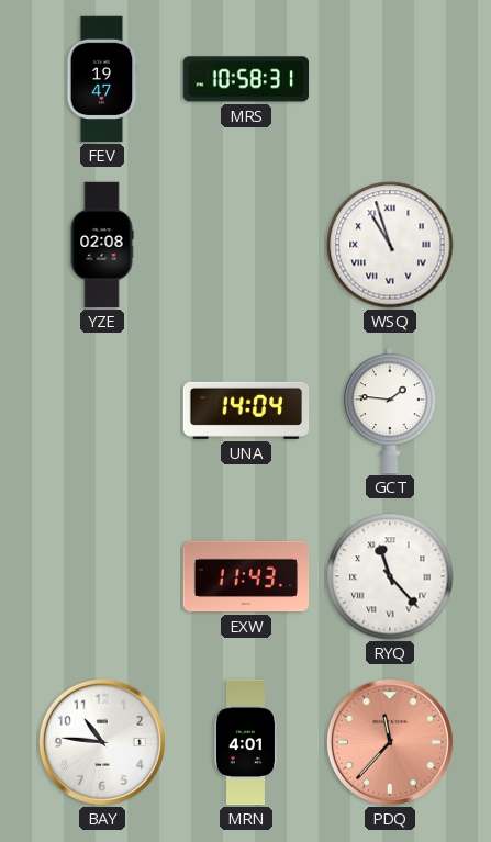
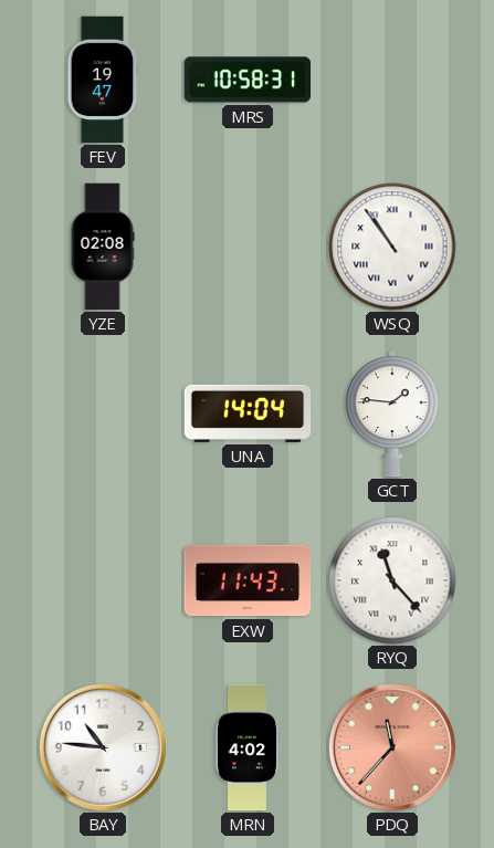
WSQ: 10:57 -> 10:54 (392, 247)
MRN: 4:01 -> 4:02 (246, 747)
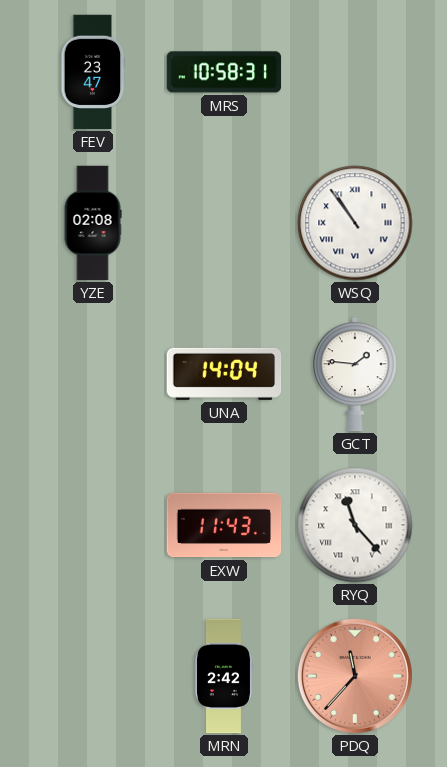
FEV: 19:47 -> 23:47 (93, 72)
BAY: 10:46 -> none (103, 747)
MRN: 4:02 -> 2:42 (223, 676)
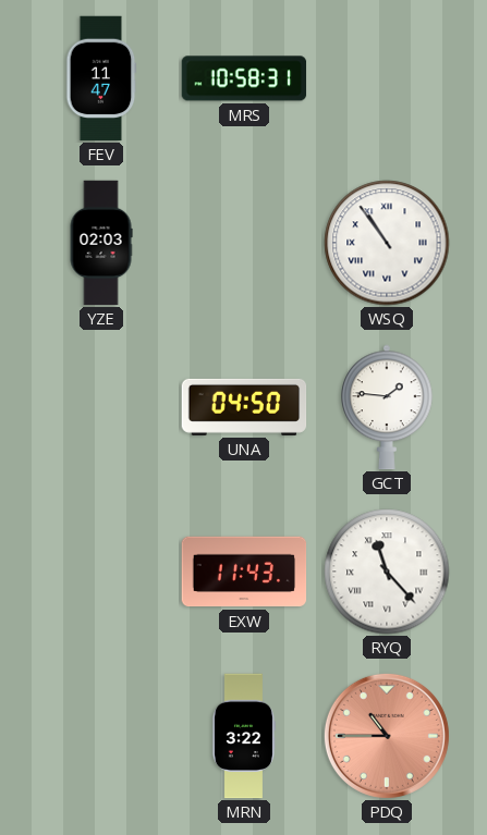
FEV: 23:47 -> 11:47 (101, 78)
YZE: 02:08 -> 02:03 (101, 243)
UNA: 14:04 -> 04:50 (244, 407)
MRN: 2:42 -> 3:22 (243, 736)
PDQ: 11:37 -> 10:45 (387, 736)
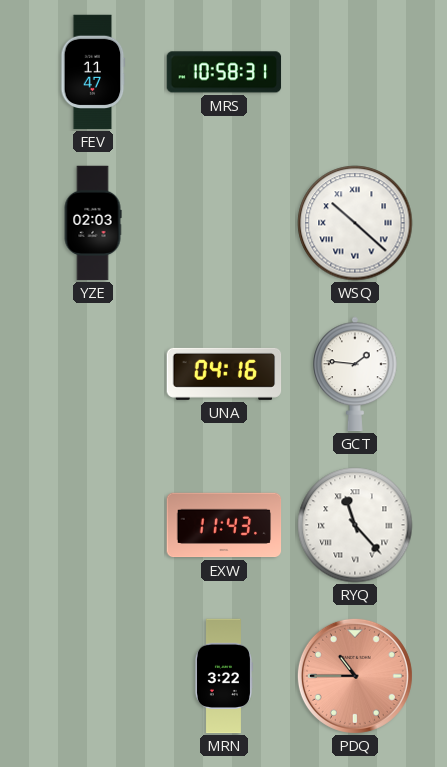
WSQ: 10:54 -> 10:22 (355, 223)
UNA: 04:50 -> 04:16 (224, 374)
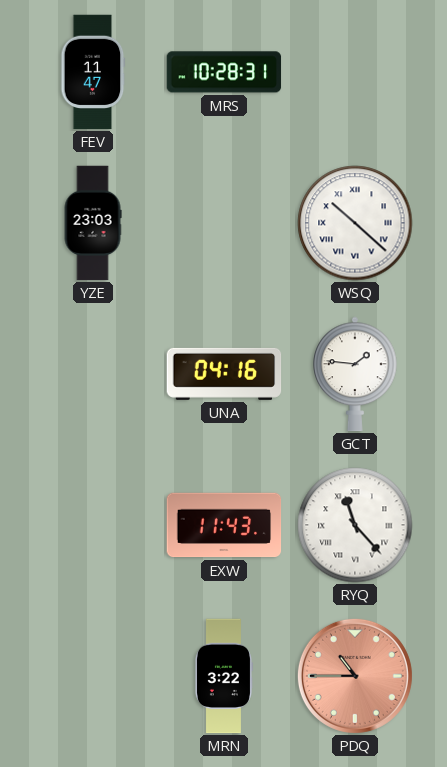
MRS: 10:58 -> 10:28 (224, 72)
YZE: 02:03 -> 23:03 (93, 223)
